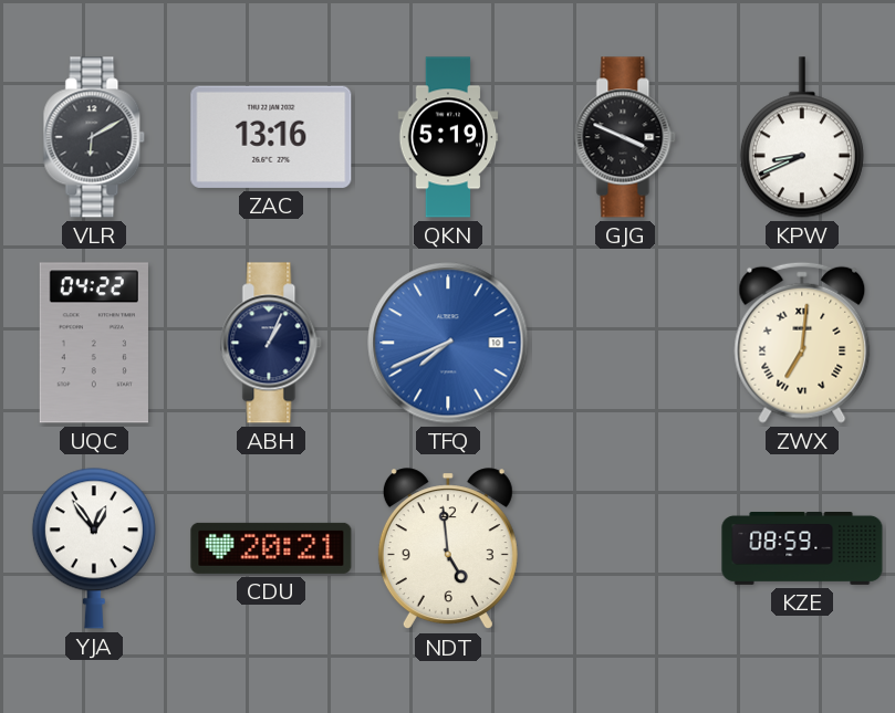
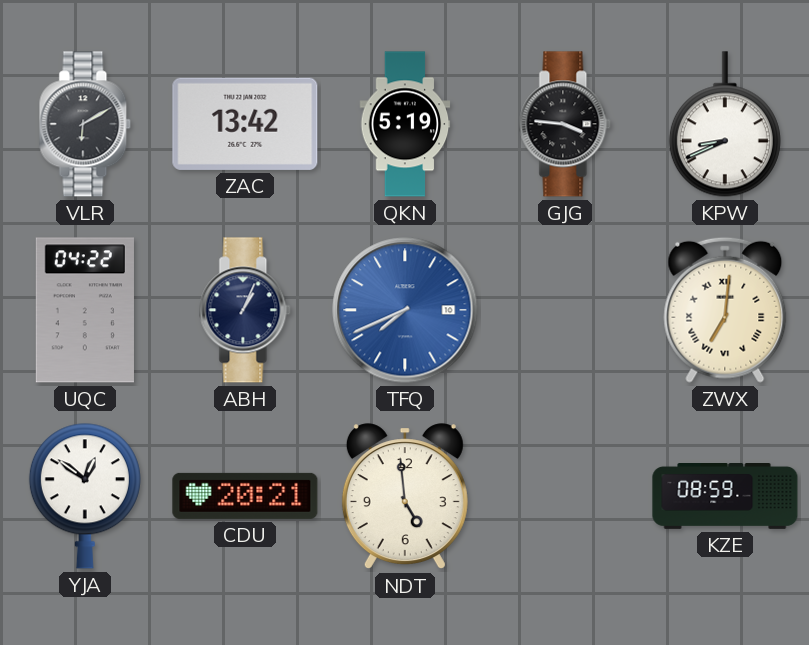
ZAC: 13:16 -> 13:42 (245, 124)
GJG: 3:49 -> 3:46 (565, 124)
YJA: 12:54 -> 12:51 (85, 496)
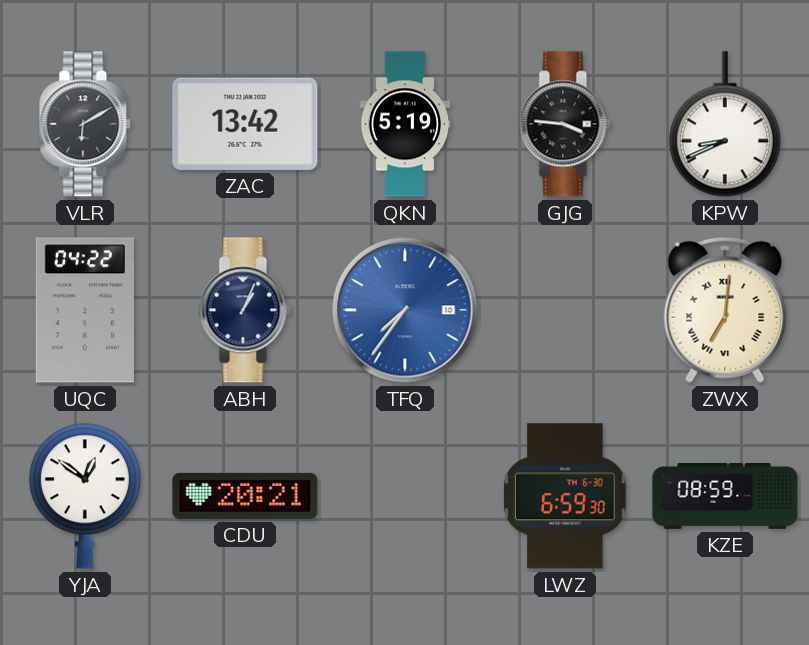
TFQ: 7:41 -> 7:36 (405, 310)
NDT: 4:59 -> none (405, 497)
LWZ: none -> 6:59 (565, 496)
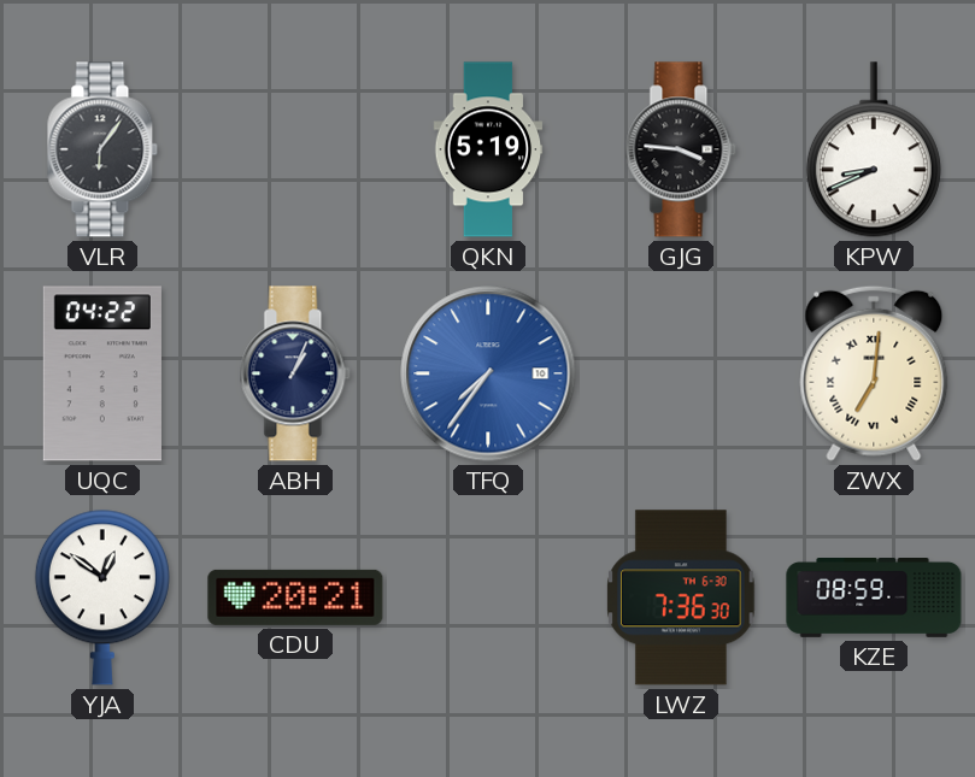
VLR: 6:10 -> 6:06 (102, 149)
ZAC: 13:42 -> none (245, 124)
LWZ: 6:59 -> 7:36 (681, 598)
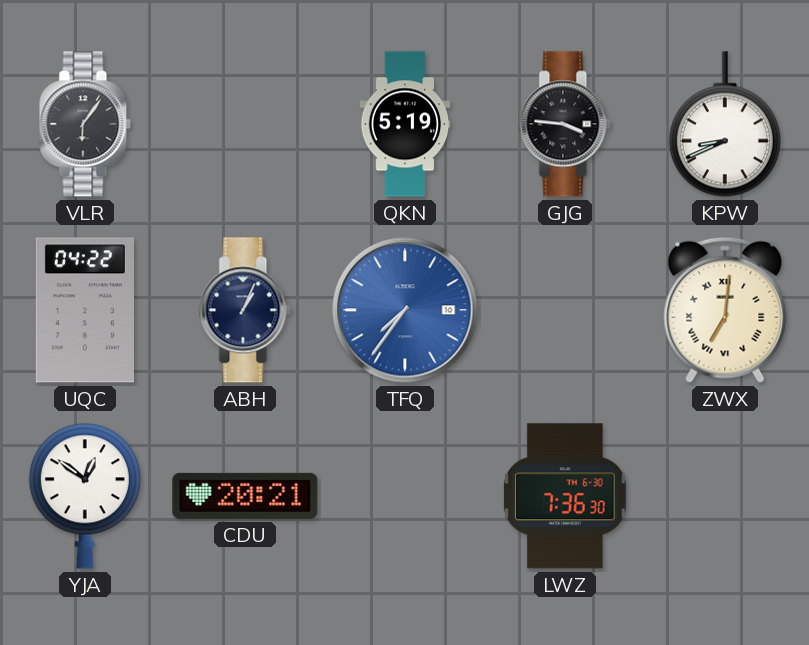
KZE: 08:59 -> none (874, 599)
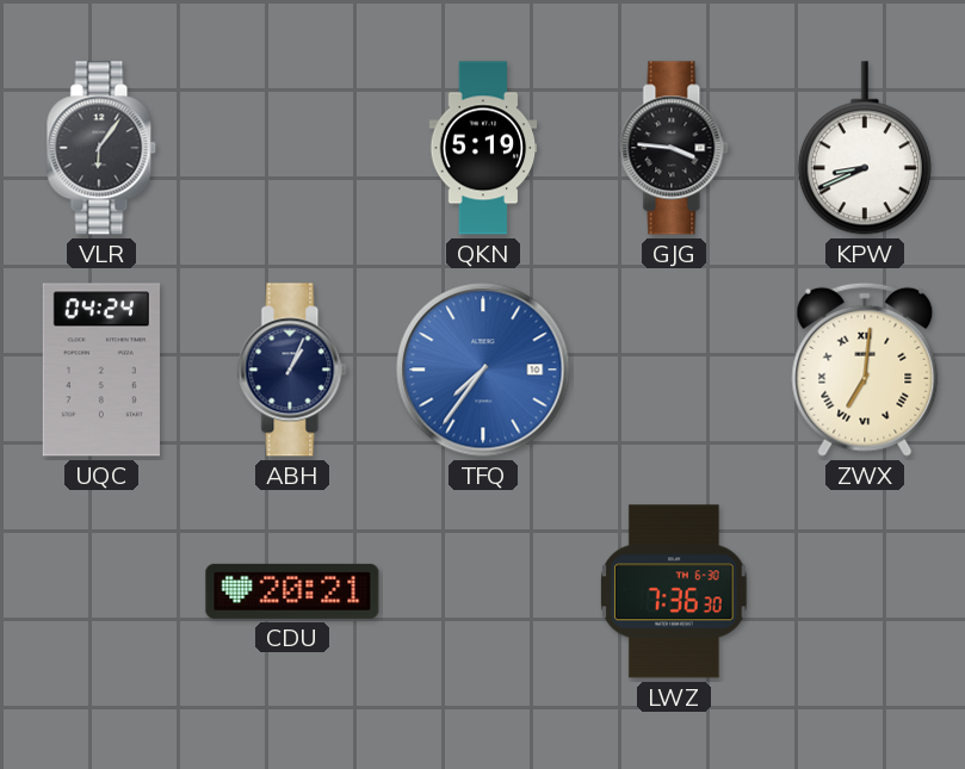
UQC: 04:22 -> 04:24 (101, 370)
YJA: 12:51 -> none (85, 496)
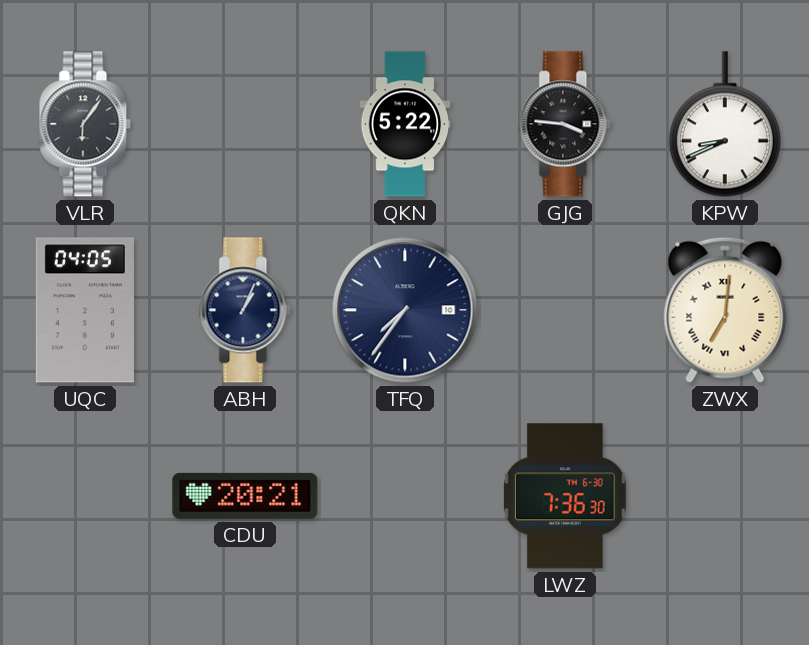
QKN: 5:19 -> 5:22 (405, 124)
UQC: 04:24 -> 04:05 (85, 310)
TFQ dial: blue -> navy (405, 310)
